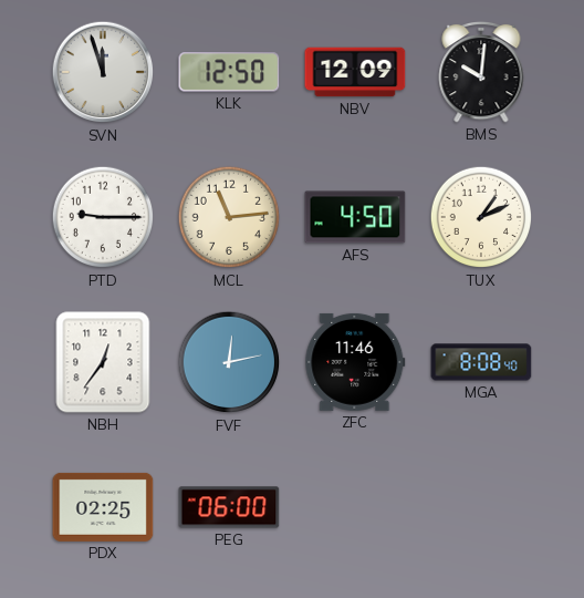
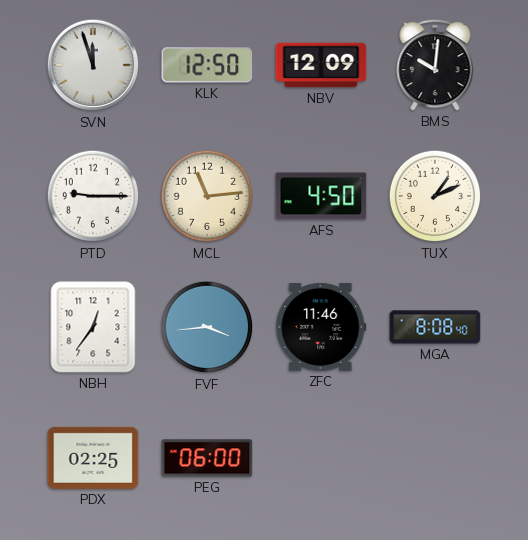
FVF: 12:13 -> 3:44 (207, 327)
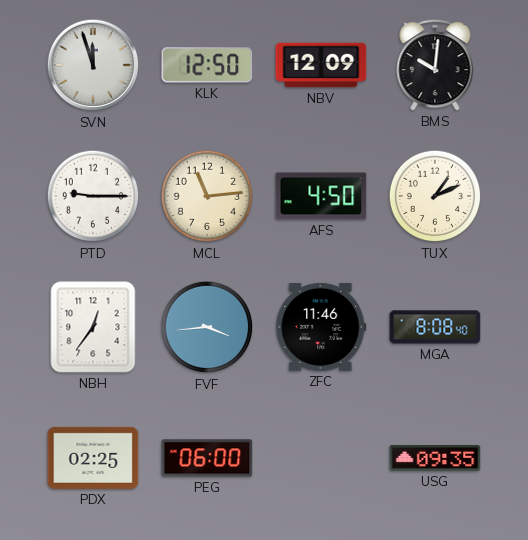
USG: none -> 09:35 (435, 459)
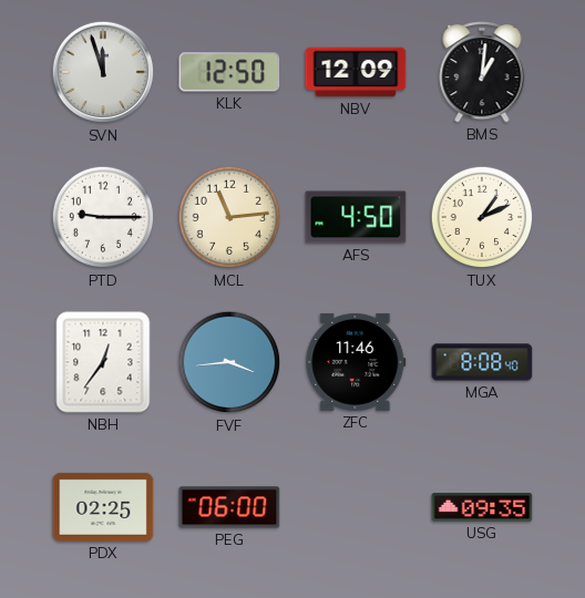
BMS: 10:01 -> 1:01 (482, 72)
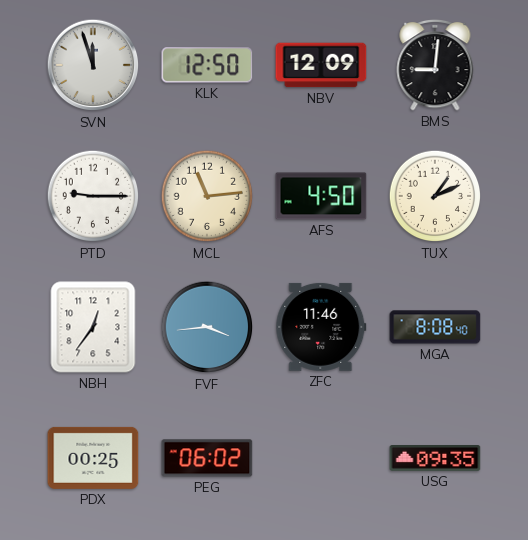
BMS: 1:01 -> 9:01 (435, 65)
PDX: 02:25 -> 00:25 (93, 458)
PEG: 06:00 -> 06:02 (207, 458)
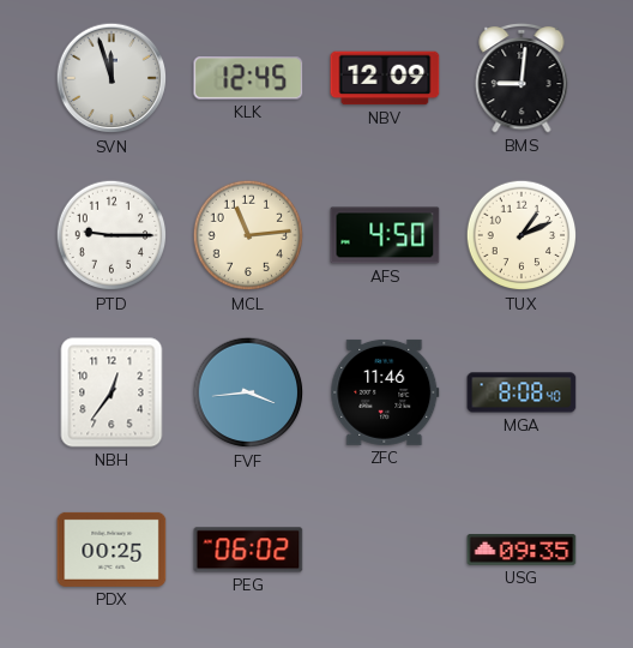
KLK: 12:50 -> 12:45 (248, 78)
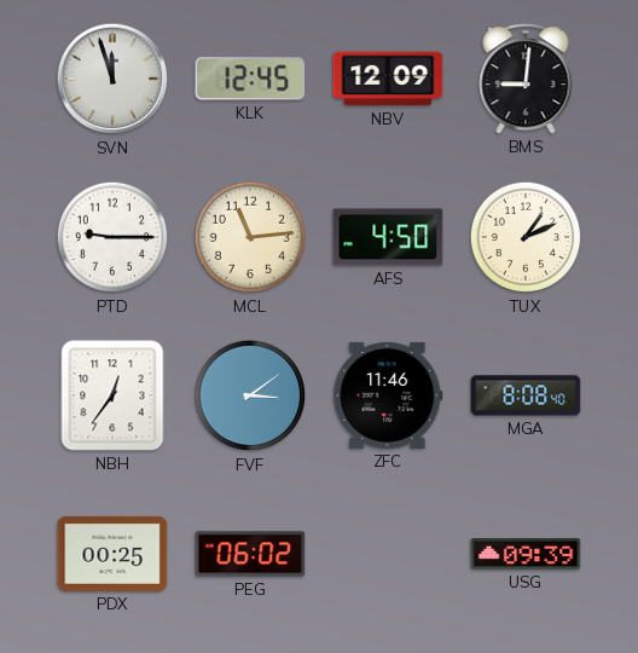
FVF: 3:44 -> 3:09 (250, 395)
USG: 09:35 -> 09:39 (526, 555)
